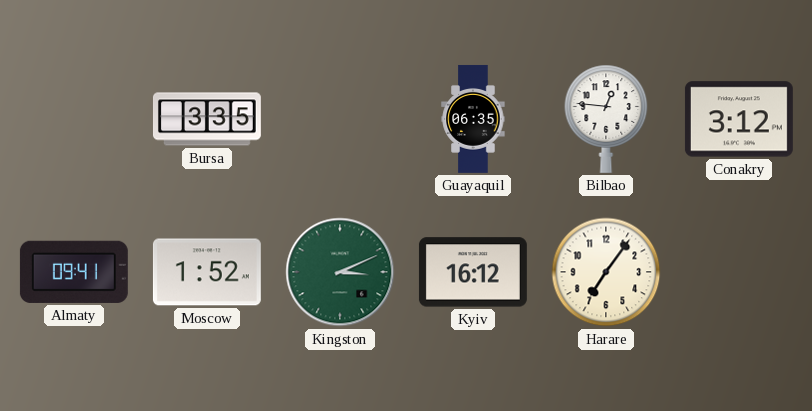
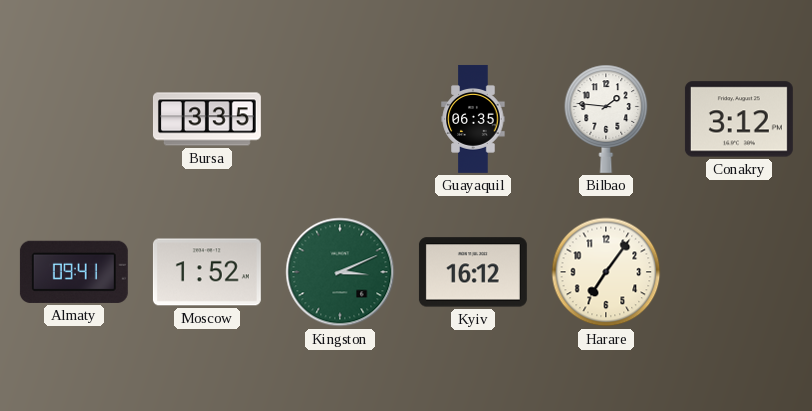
Bilbao: 12:46 -> 1:46 (606, 119)
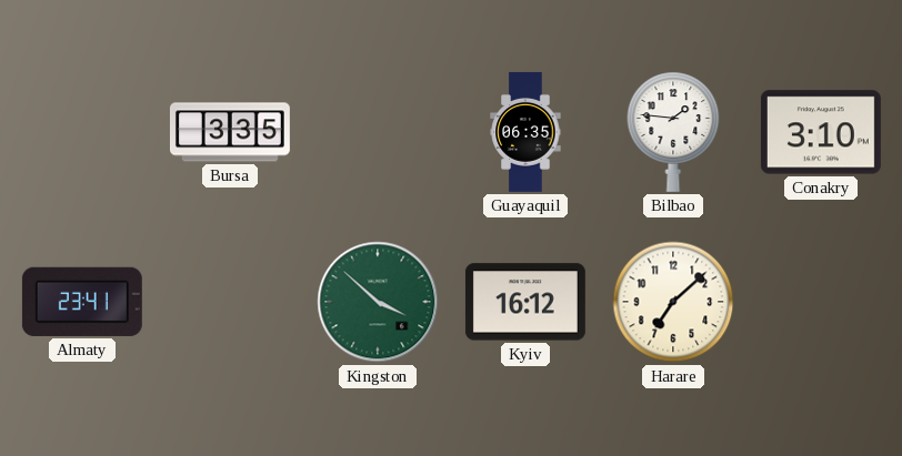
Conakry: 3:12 -> 3:10 (821, 132)
Almaty: 09:41 -> 23:41 (82, 302)
Moscow: 1:52 -> none (207, 272)
Kingston: 3:11 -> 3:52 (378, 302)
Harare: 7:06 -> 7:08 (673, 302)
